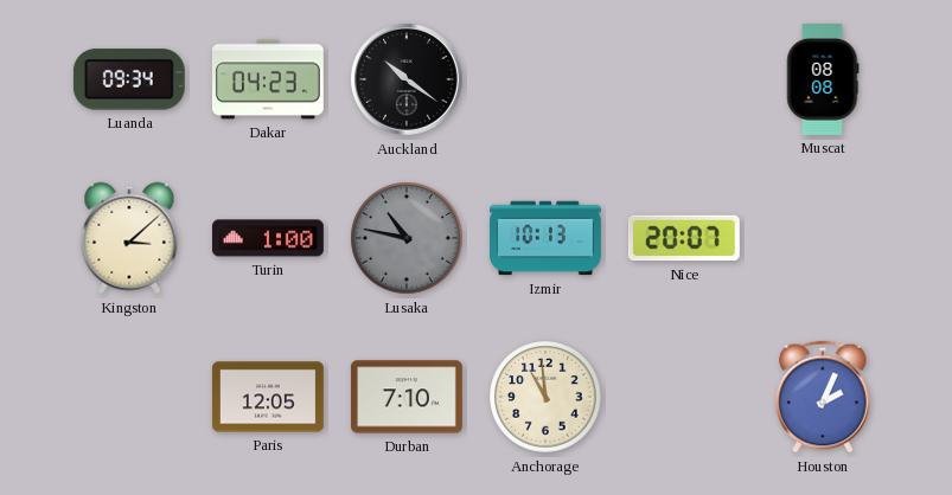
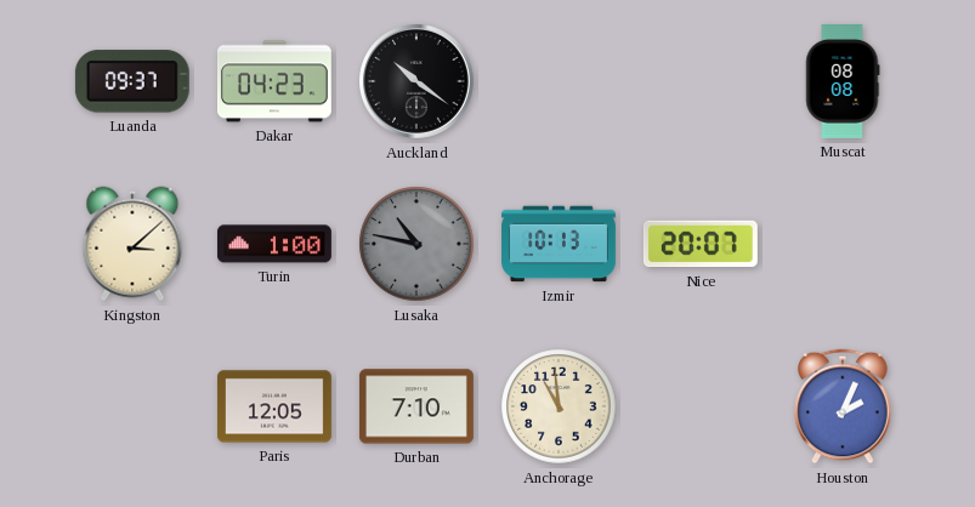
Luanda: 09:34 -> 09:37 (132, 81)
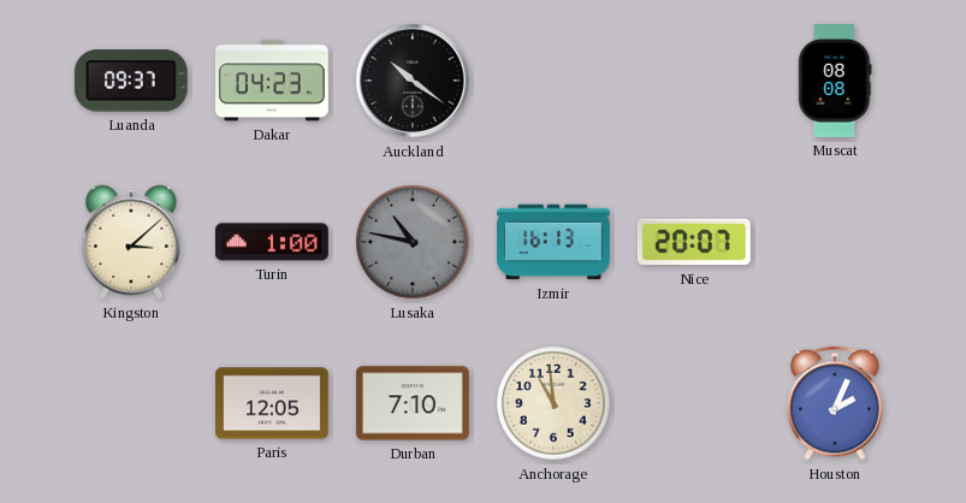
Izmir: 10:13 -> 16:13 (555, 242)
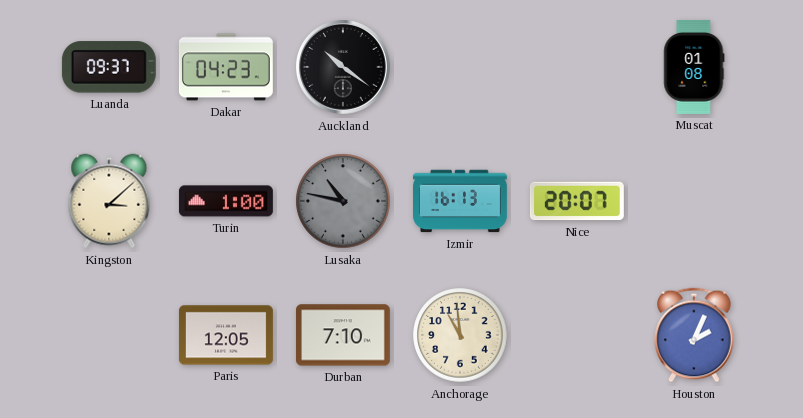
Muscat: 08:08 -> 01:08 (694, 67)
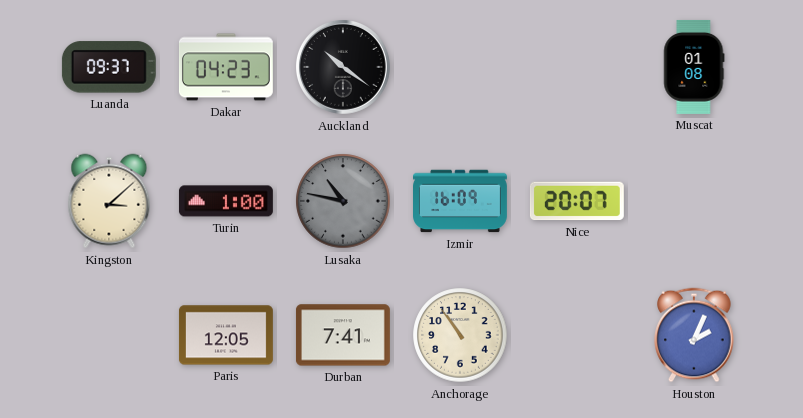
Izmir: 16:13 -> 16:09 (461, 201)
Durban: 7:10 -> 7:41 (343, 335)
Anchorage: 10:59 -> 10:54 (460, 335)
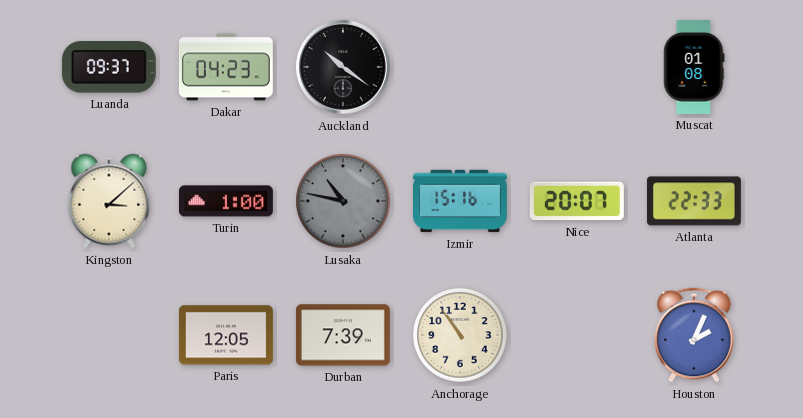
Izmir: 16:09 -> 15:16 (461, 201)
Atlanta: none -> 22:33 (694, 201)
Durban: 7:41 -> 7:39 (343, 335)
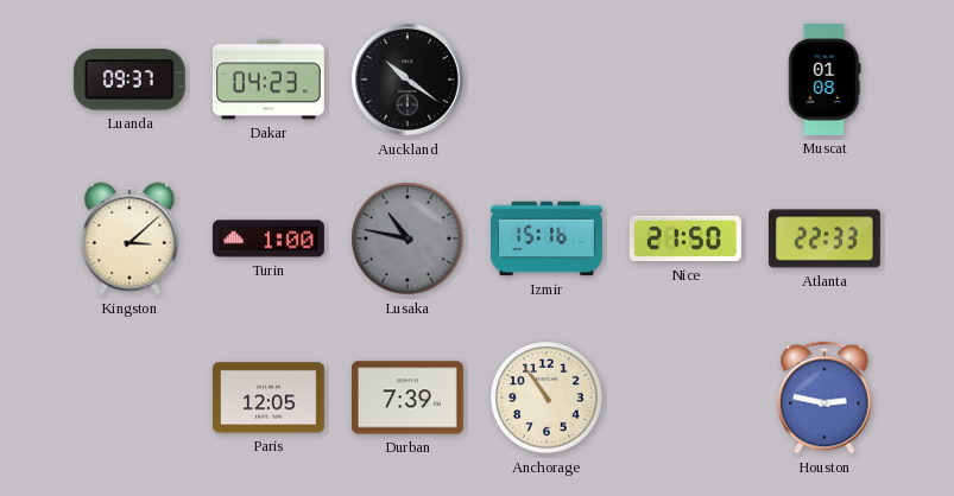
Nice: 20:07 -> 21:50 (686, 239)
Houston: 2:04 -> 2:47 (825, 398)
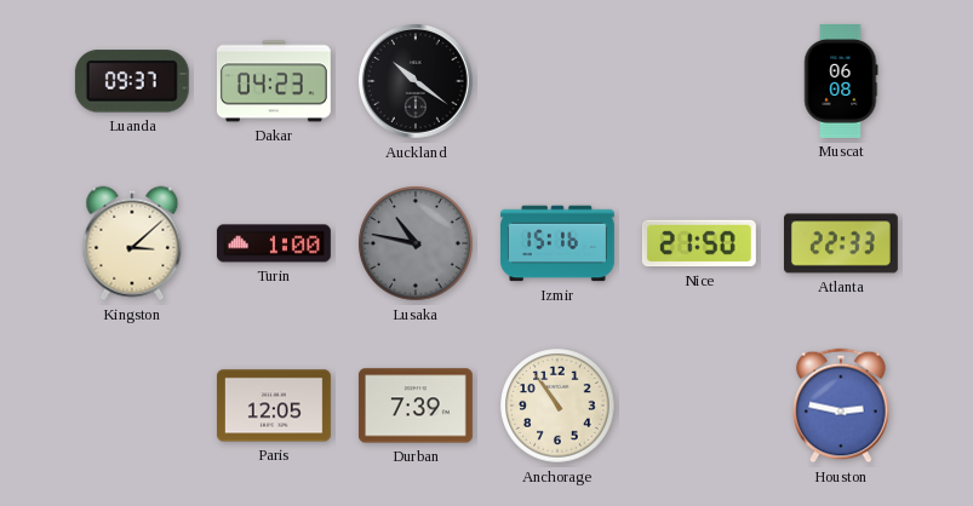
Muscat: 01:08 -> 06:08 (841, 81)
